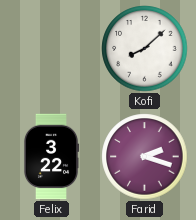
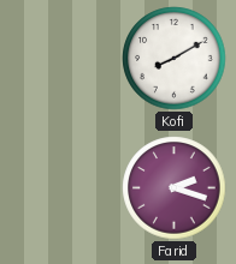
Kofi: 8:08 -> 8:10 (175, 59)
Felix: 3:22 -> none (51, 157)
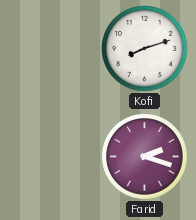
Kofi: 8:10 -> 8:12 (145, 49)
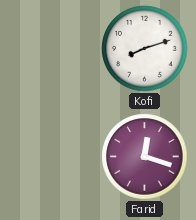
Farid: 2:18 -> 12:18 (145, 157)
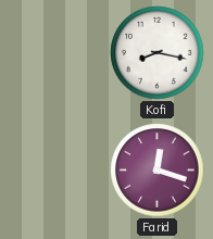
Kofi: 8:12 -> 8:17 (158, 53)
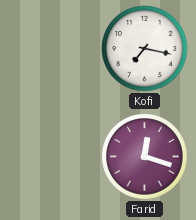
Kofi: 8:17 -> 7:17 (145, 49)
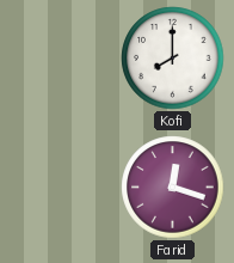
Kofi: 7:17 -> 8:00 (173, 59)
